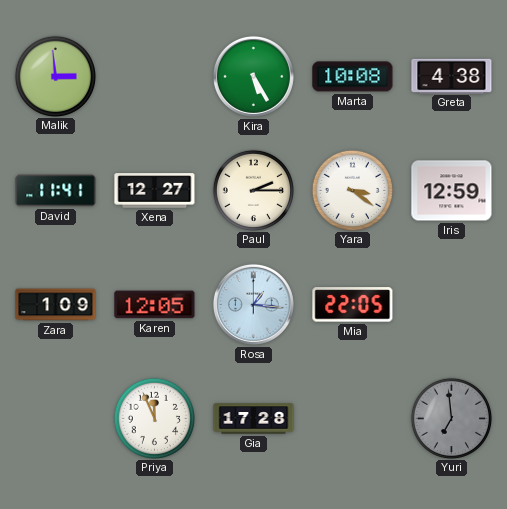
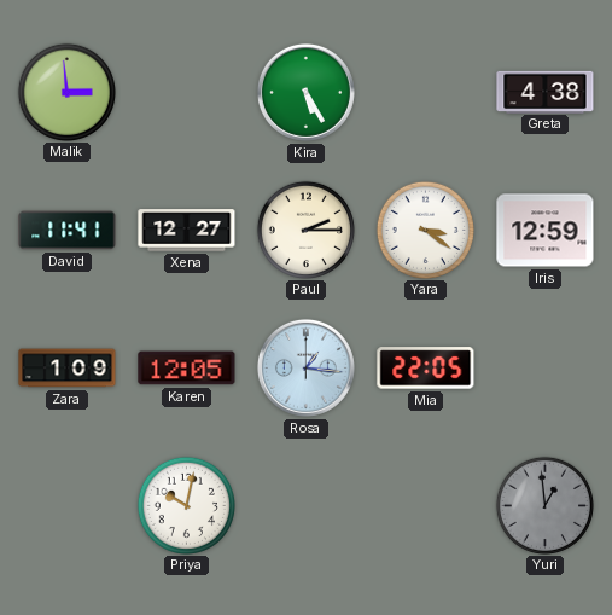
Marta: 10:08 -> none (353, 77)
Priya: 11:56 -> 10:02 (186, 505)
Gia: 17:28 -> none (254, 419)
Yuri: 6:59 -> 12:59 (544, 505)
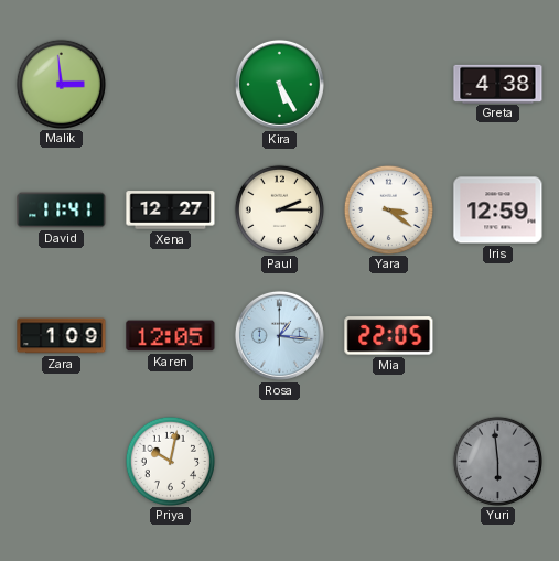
Yuri: 12:59 -> 5:59 (497, 461)
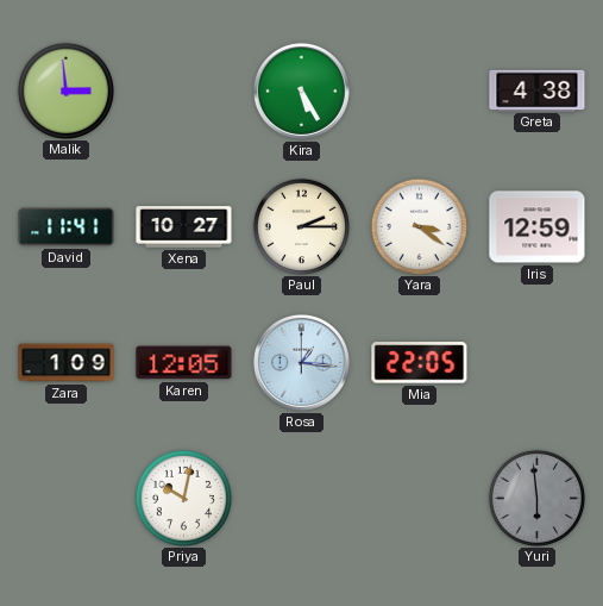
Xena: 12:27 -> 10:27 (184, 227)
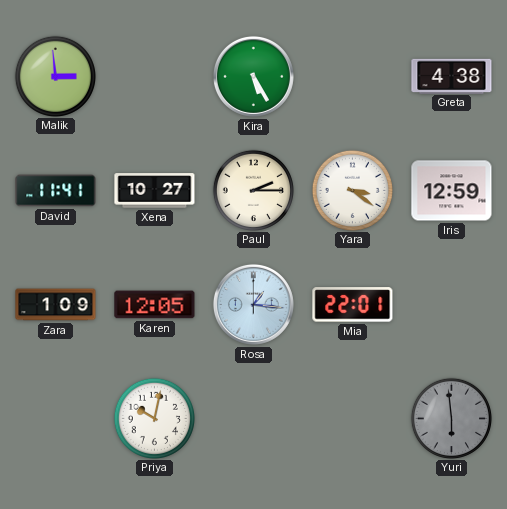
Mia: 22:05 -> 22:01 (353, 305)
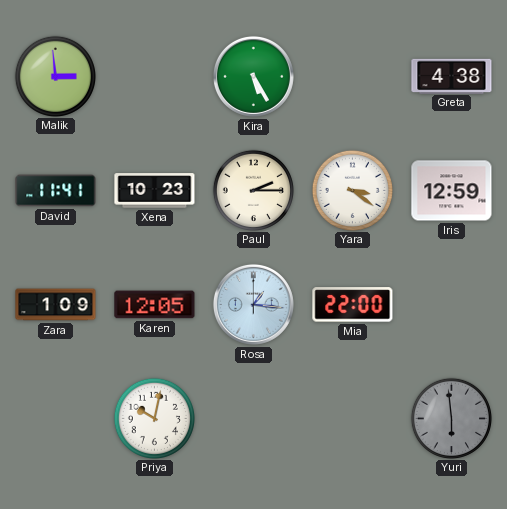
Xena: 10:27 -> 10:23 (155, 191)
Mia: 22:01 -> 22:00 (353, 305)
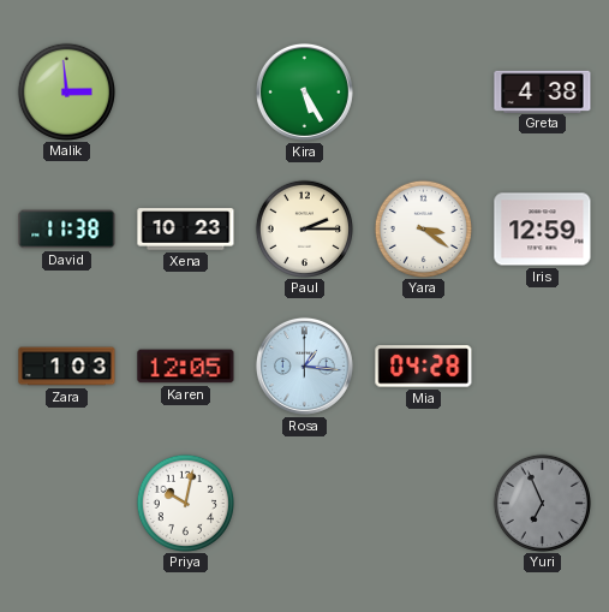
David: 11:41 -> 11:38 (67, 230)
Zara: 1:09 -> 1:03 (67, 367)
Mia: 22:00 -> 04:28 (424, 367)
Yuri: 5:59 -> 6:56 (542, 503)
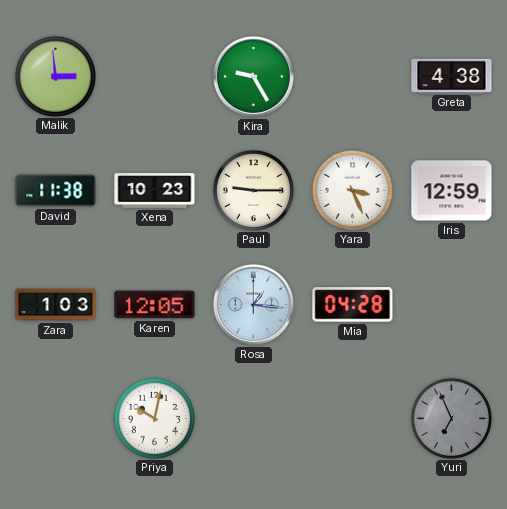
Kira: 5:25 -> 9:25 (253, 76)
Paul: 2:15 -> 9:15 (253, 190)
Yara: 3:21 -> 3:26 (352, 190)
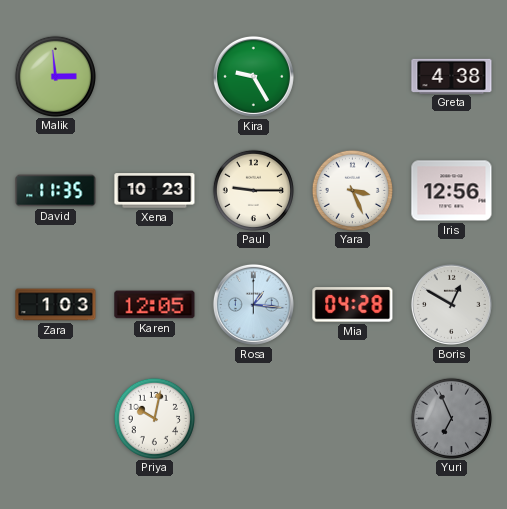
David: 11:38 -> 11:35 (56, 191)
Iris: 12:59 -> 12:56 (452, 191)
Boris: none -> 12:50 (451, 304)
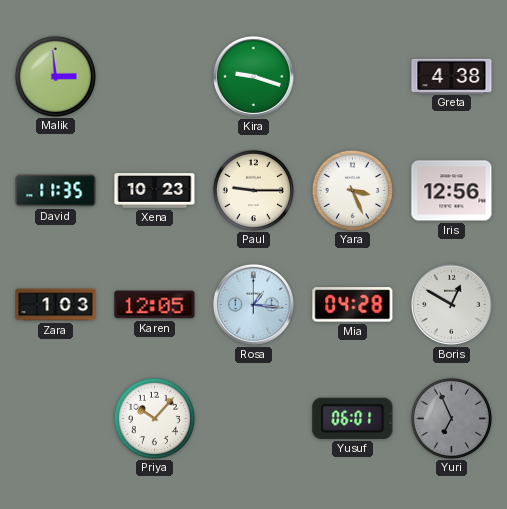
Kira: 9:25 -> 9:18 (253, 76)
Priya: 10:02 -> 10:07 (154, 418)
Yusuf: none -> 06:01 (353, 418)
